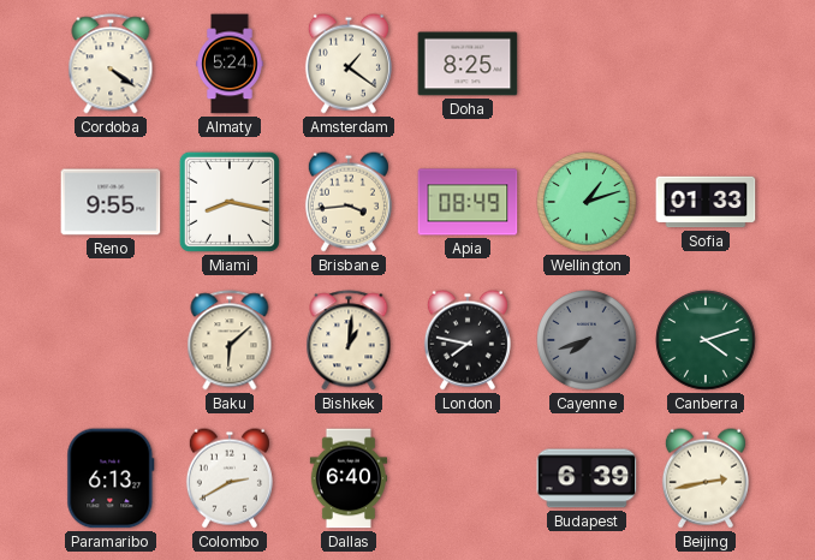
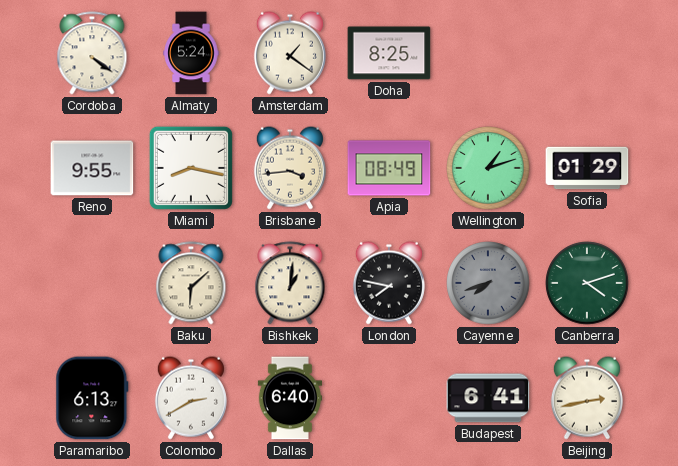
Sofia: 01:33 -> 01:29 (587, 168)
Budapest: 6:39 -> 6:41 (488, 398)
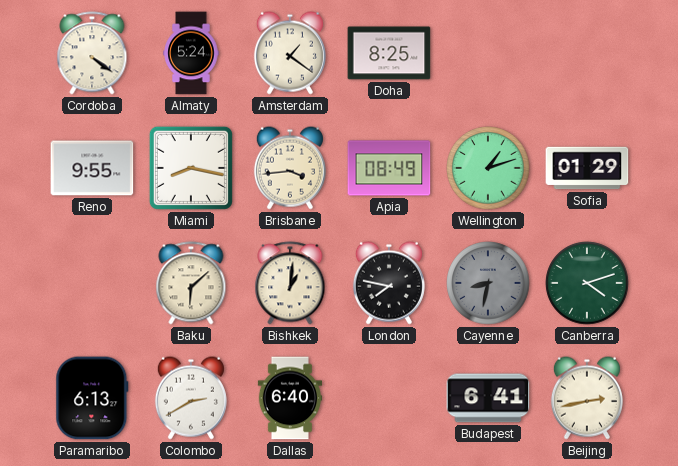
Cayenne: 7:42 -> 8:32 (488, 283)
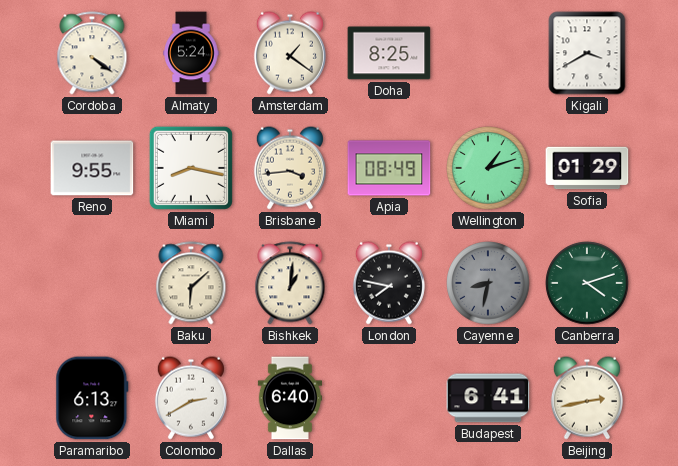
Kigali: none -> 3:40 (587, 53)
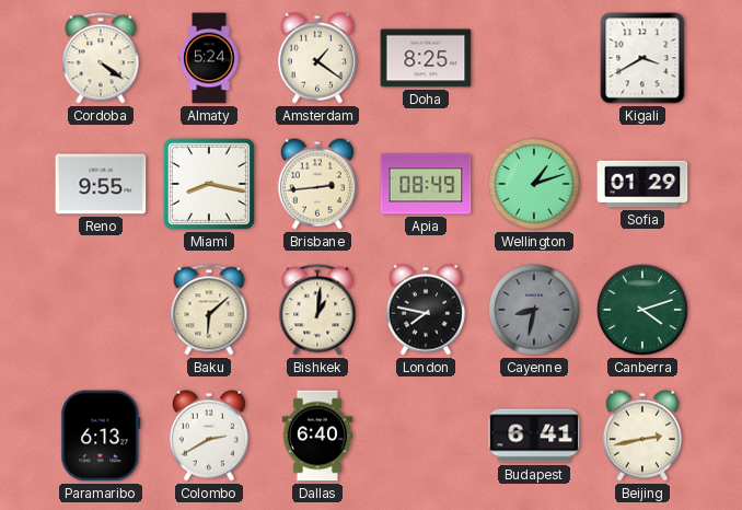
Brisbane: 3:44 -> 2:44 (317, 184)
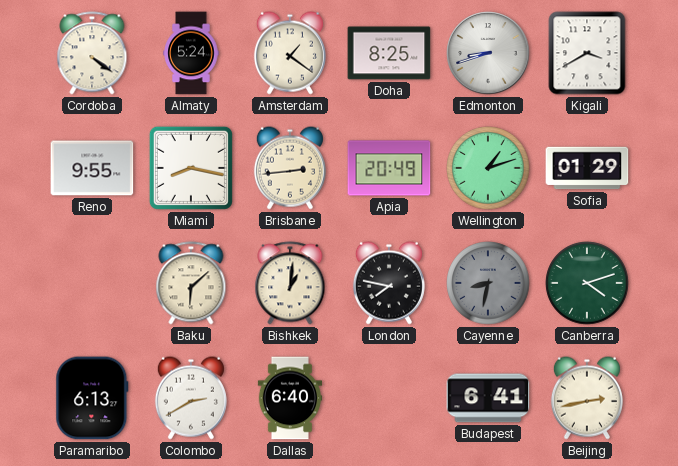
Edmonton: none -> 8:42 (488, 53)
Apia: 08:49 -> 20:49 (389, 168)
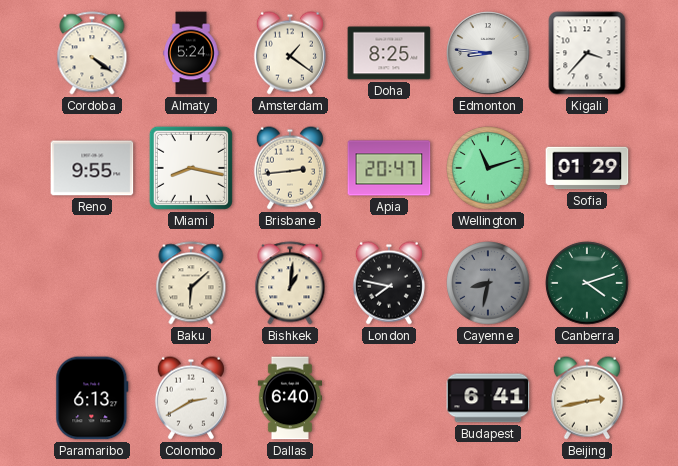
Edmonton: 8:42 -> 8:46 (488, 53)
Kigali: 3:40 -> 3:37 (587, 53)
Apia: 20:49 -> 20:47 (389, 168)
Wellington: 1:12 -> 11:12 (488, 168)
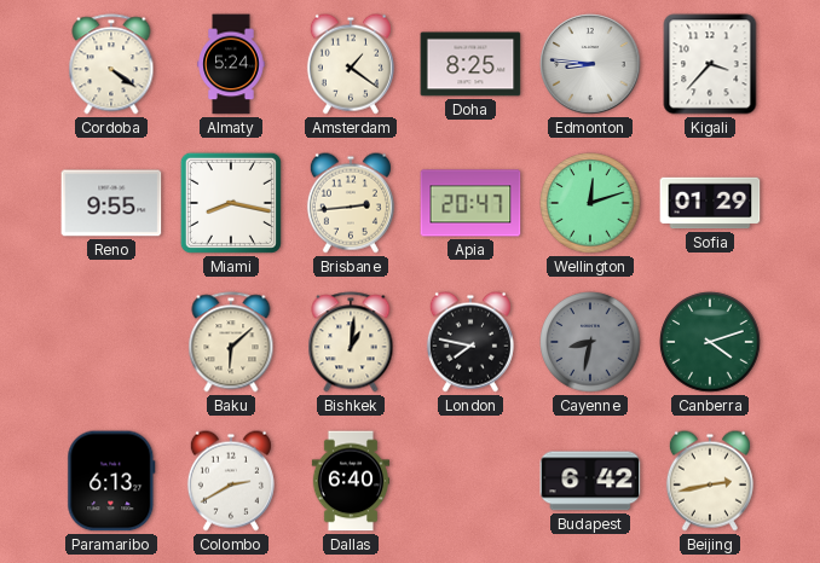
Wellington: 11:12 -> 12:12 (590, 203)
Budapest: 6:41 -> 6:42 (590, 481)
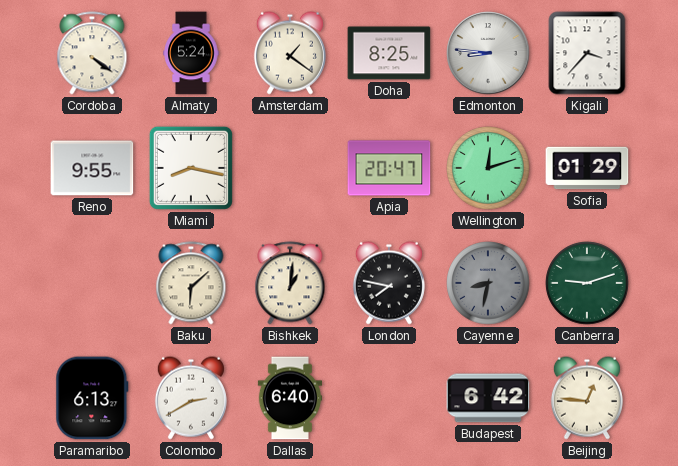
Brisbane: 2:44 -> none (351, 203)
Canberra: 4:12 -> 9:12 (587, 283)
Beijing: 2:43 -> 12:46 (587, 398)
